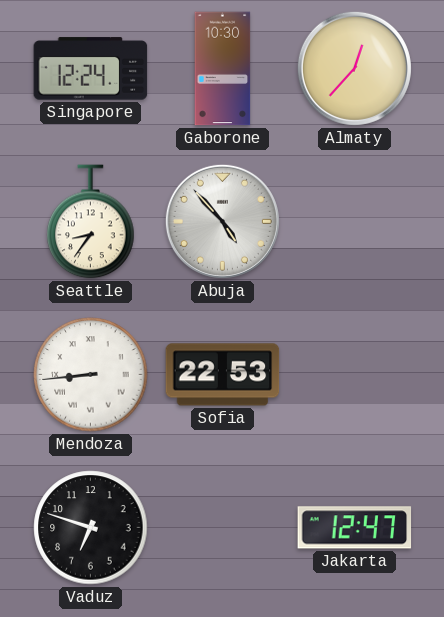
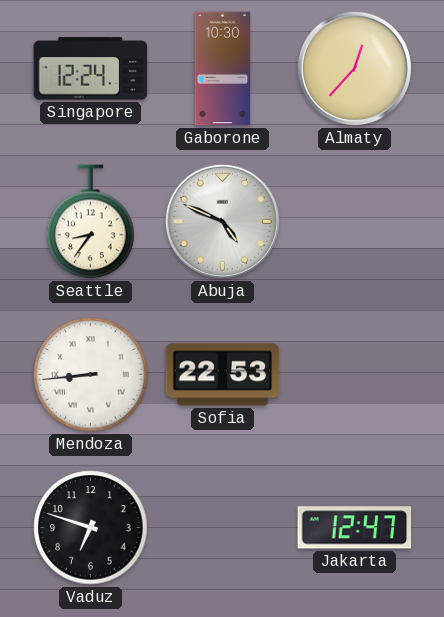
Abuja: 4:53 -> 4:49 (222, 221)
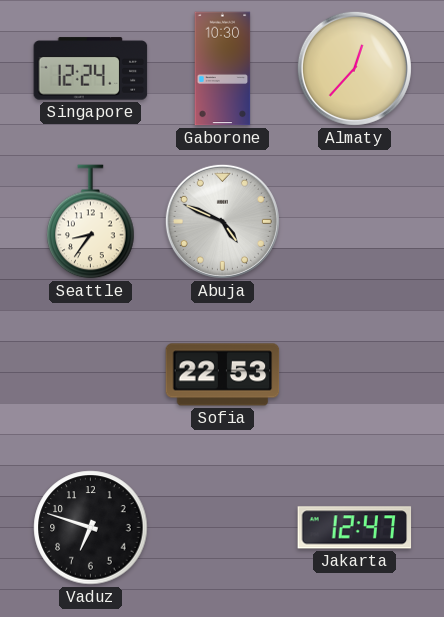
Mendoza: 8:44 -> none (91, 375)
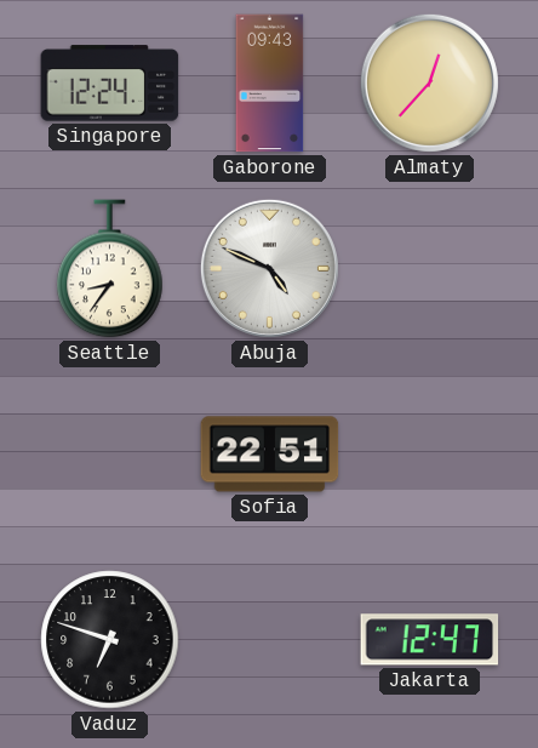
Gaborone: 10:30 -> 09:43 (270, 84)
Sofia: 22:53 -> 22:51 (270, 455)
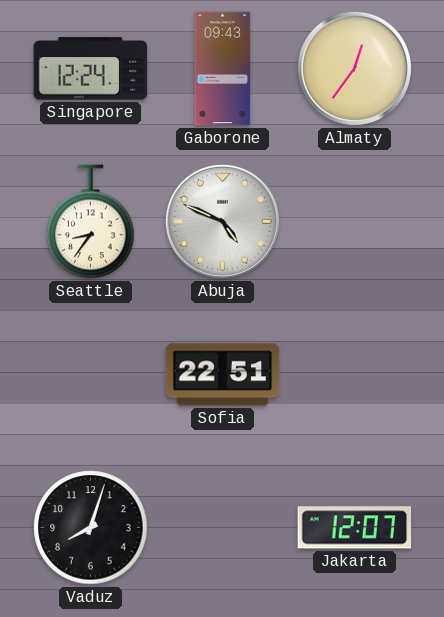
Almaty: 12:37 -> 12:36 (354, 68)
Vaduz: 6:48 -> 8:03 (91, 528)
Jakarta: 12:47 -> 12:07 (355, 528)
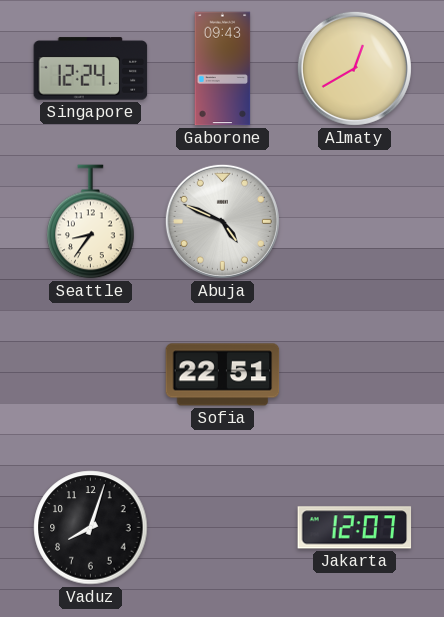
Almaty: 12:36 -> 12:40 (354, 68)
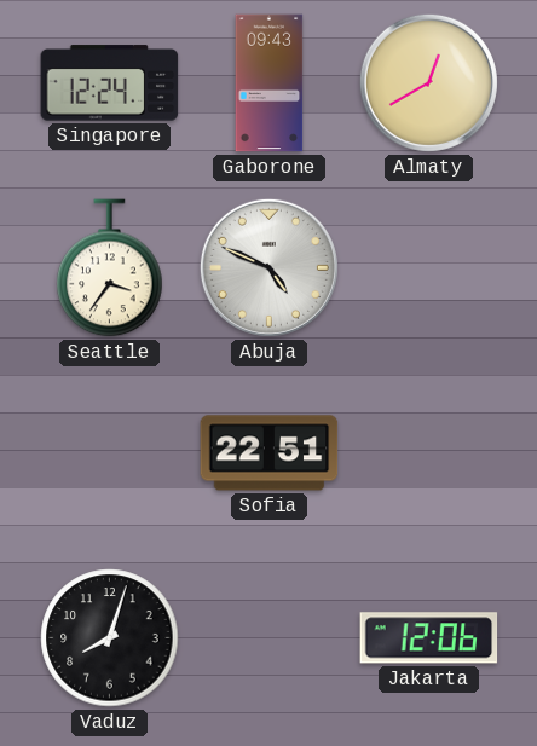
Seattle: 8:36 -> 3:36 (110, 268)
Jakarta: 12:07 -> 12:06 (429, 638)
